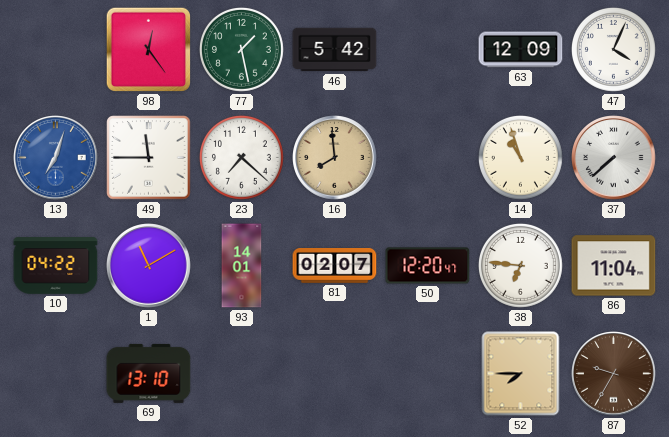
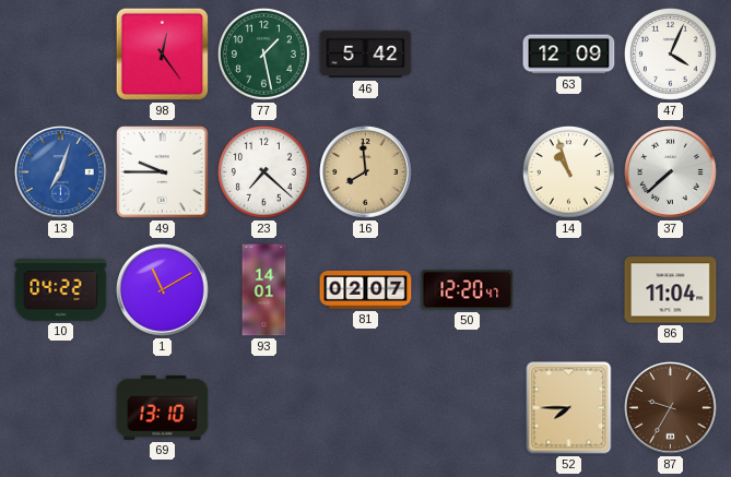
49: 11:45 -> 9:45 (163, 172)
38: 6:46 -> none (520, 265)
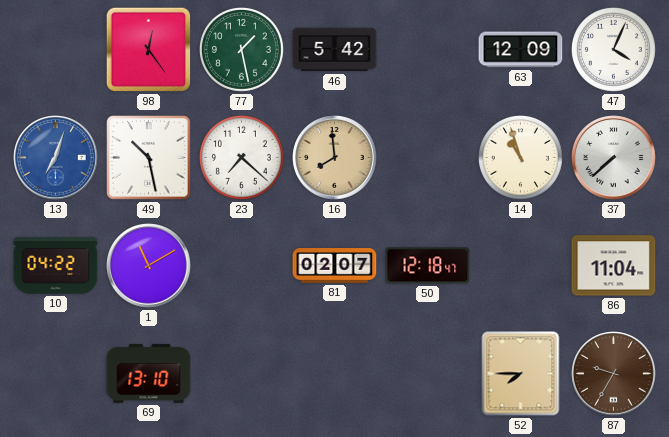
49: 9:45 -> 10:28 (149, 158)
93: 14:01 -> none (264, 290)
50: 12:20 -> 12:18 (428, 266)
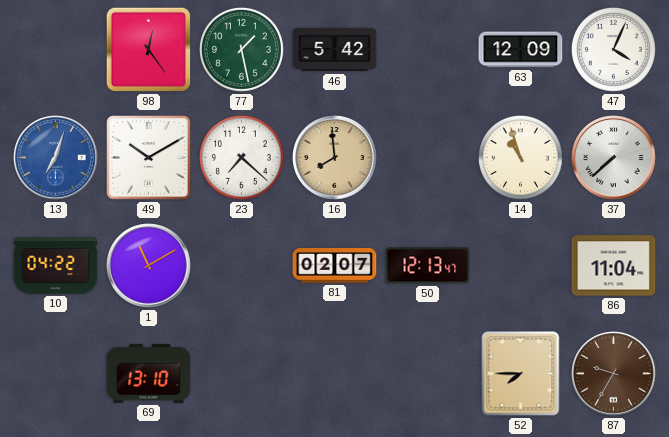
49: 10:28 -> 10:10 (149, 158)
50: 12:18 -> 12:13 (428, 266)
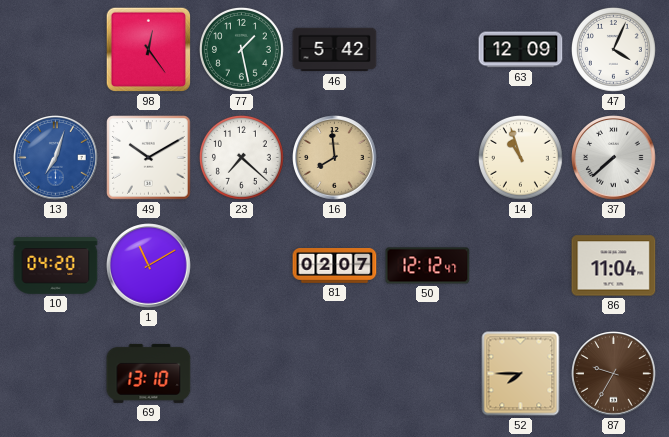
10: 04:22 -> 04:20 (56, 266)
50: 12:13 -> 12:12 (428, 266)
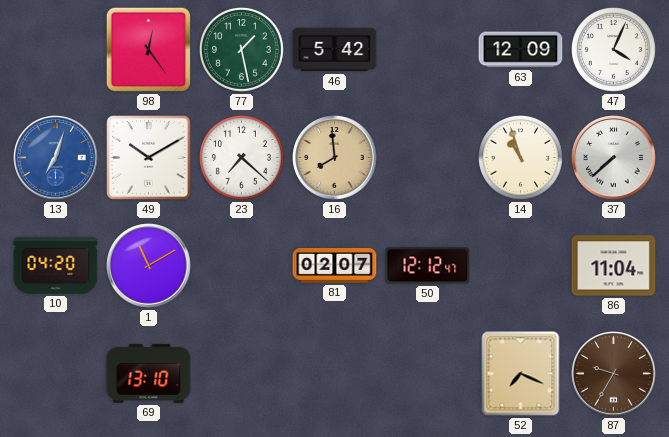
52: 7:45 -> 7:19 (521, 374)
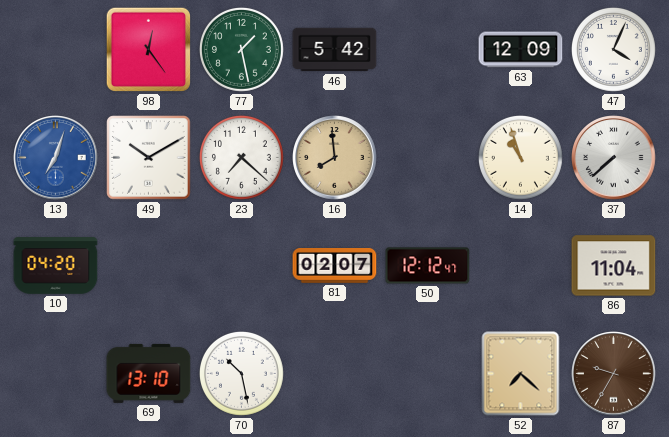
1: 11:10 -> none (149, 266)
70: none -> 10:28 (241, 373)
52: 7:19 -> 7:22 (521, 374)
